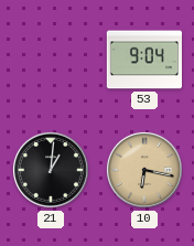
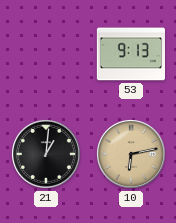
53: 9:04 -> 9:13 (130, 54)
10: 6:17 -> 6:13 (131, 154)
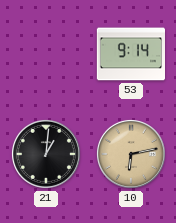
53: 9:13 -> 9:14 (130, 54)
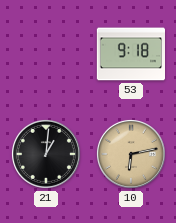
53: 9:14 -> 9:18 (130, 54)
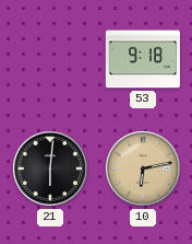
21: 1:01 -> 6:01 (50, 169)
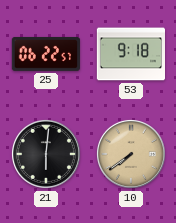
25: none -> 06:22 (45, 54)
10: 6:13 -> 7:39 (131, 154)
